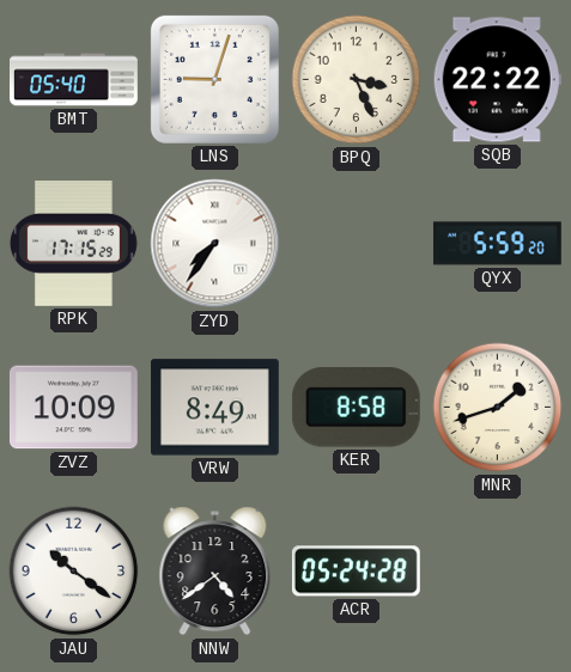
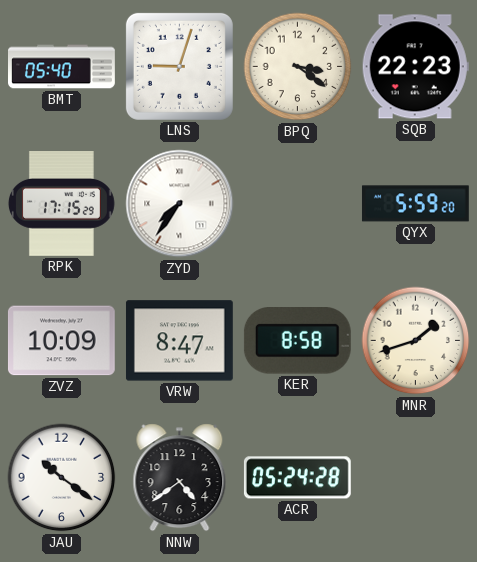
BPQ: 3:26 -> 3:21 (298, 67)
SQB: 22:22 -> 22:23 (415, 67)
VRW: 8:49 -> 8:47 (179, 341)
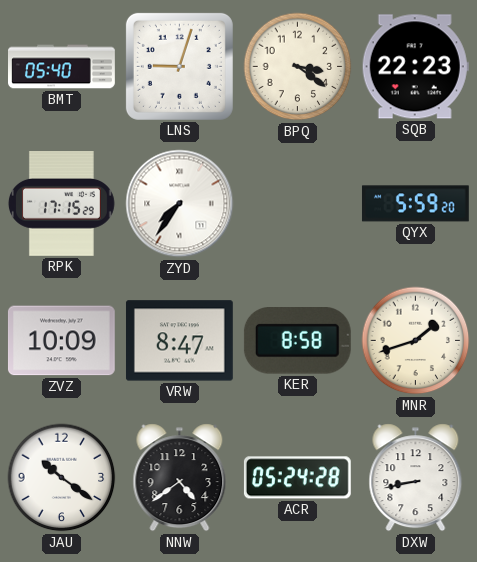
DXW: none -> 8:43 (416, 478)
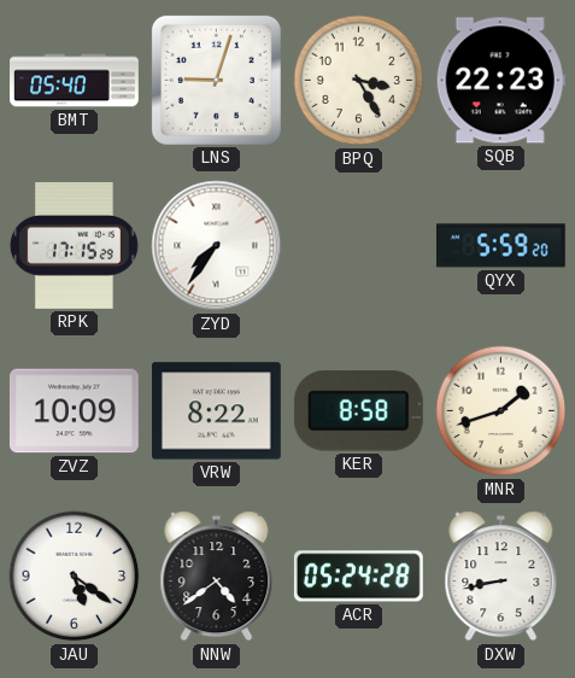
BPQ: 3:21 -> 3:25 (359, 81)
VRW: 8:47 -> 8:22 (216, 411)
JAU: 10:21 -> 5:21 (75, 577)
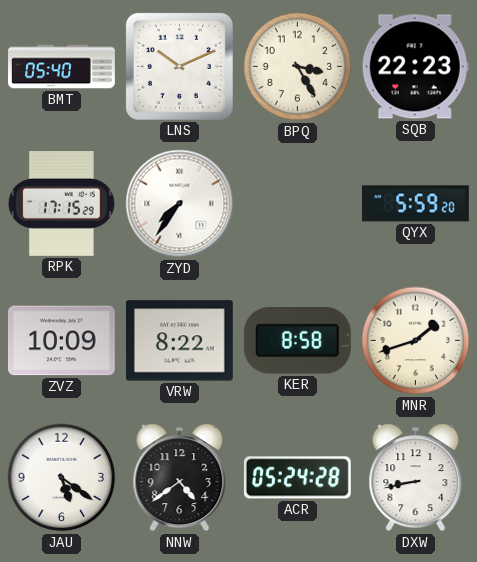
LNS: 9:03 -> 10:11 (179, 66)
